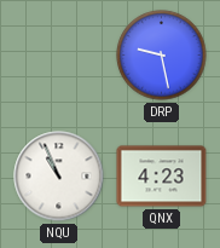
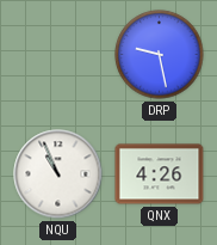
QNX: 4:23 -> 4:26 (160, 174)
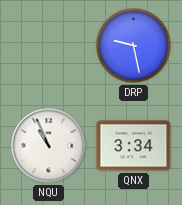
QNX: 4:26 -> 3:34 (134, 146)
